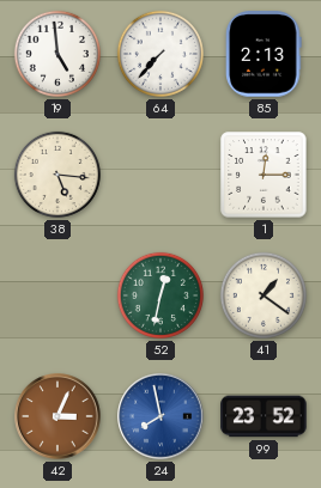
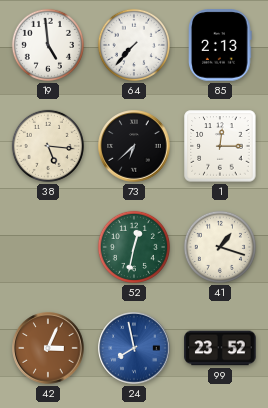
73: none -> 6:38 (134, 146)
41: 1:21 -> 1:18 (220, 247)
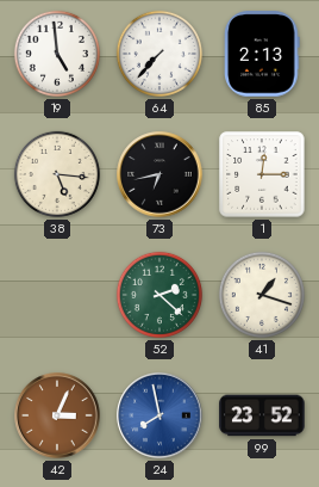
73: 6:38 -> 6:43 (159, 174)
52: 12:32 -> 2:22 (159, 295)
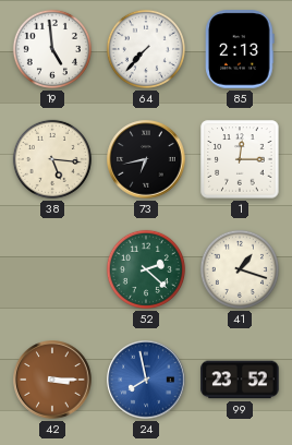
42: 3:04 -> 3:15 (52, 380)
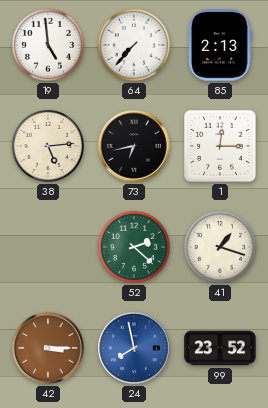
38: 5:16 -> 5:14 (48, 146)
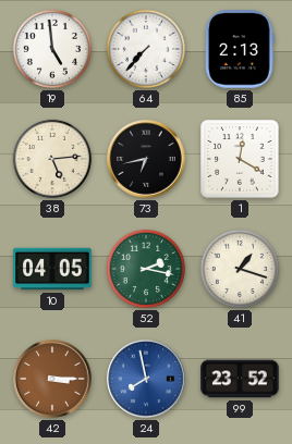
1: 12:15 -> 12:20 (240, 159)
10: none -> 04:05 (52, 269)
52: 2:22 -> 2:17 (146, 269)
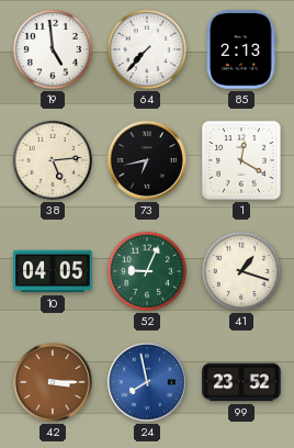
52: 2:17 -> 9:04 (147, 271)
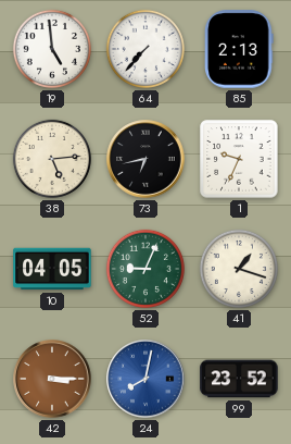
1: 12:20 -> 9:34 (239, 159)
24: 7:58 -> 8:02 (145, 379)
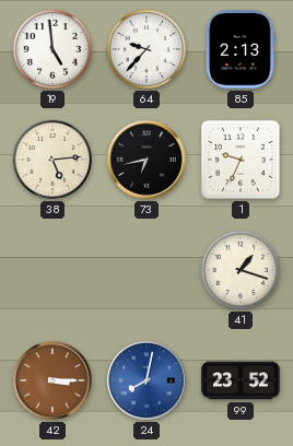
64: 7:37 -> 9:37 (146, 49)
10: 04:05 -> none (52, 269)
52: 9:04 -> none (145, 269)
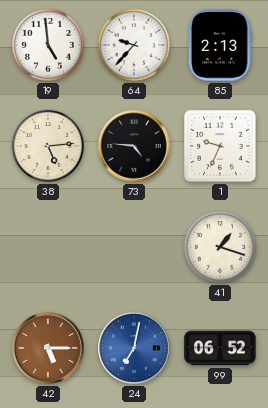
73: 6:43 -> 4:46 (134, 146)
42: 3:15 -> 5:15 (48, 348)
24: 8:02 -> 7:02 (134, 348)
99: 23:52 -> 06:52 (220, 348)
